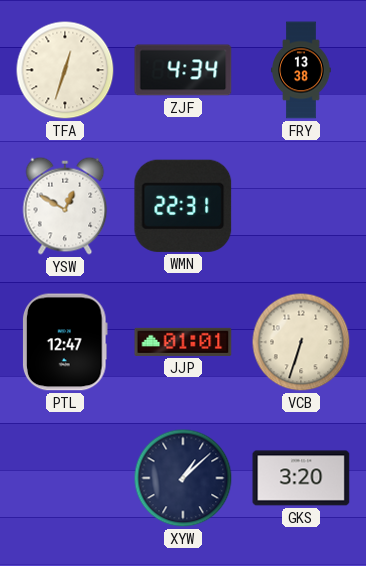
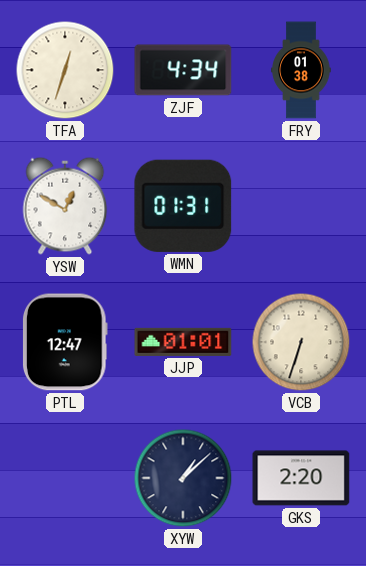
FRY: 13:38 -> 01:38 (301, 70)
WMN: 22:31 -> 01:31 (183, 206)
GKS: 3:20 -> 2:20 (301, 478)
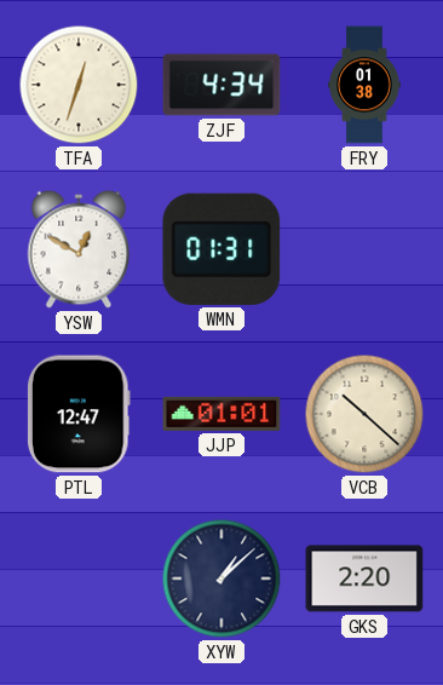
VCB: 6:33 -> 10:22 (364, 414)
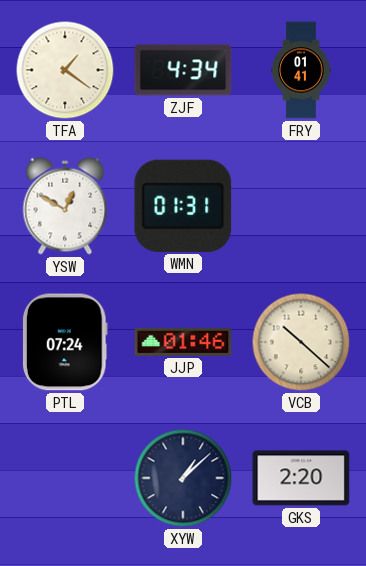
TFA: 12:33 -> 1:21 (65, 70)
FRY: 01:38 -> 01:41 (301, 70)
PTL: 12:47 -> 07:24 (65, 342)
JJP: 01:01 -> 01:46 (183, 342)
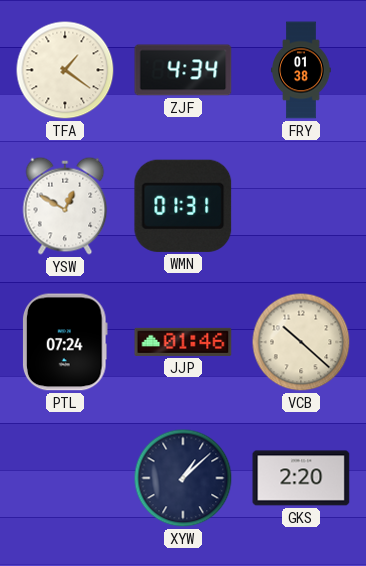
FRY: 01:41 -> 01:38 (301, 70)
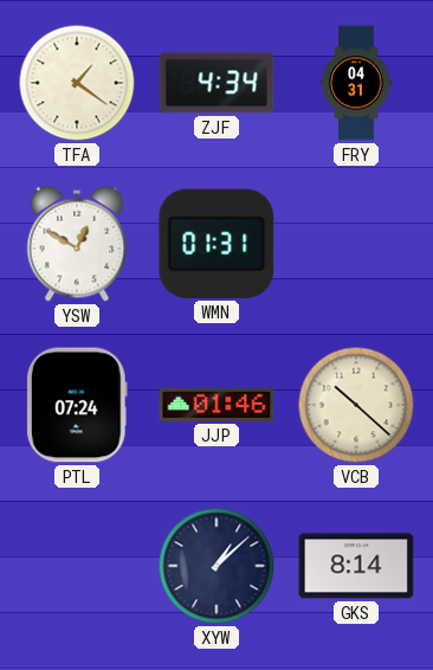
FRY: 01:38 -> 04:31 (356, 83)
GKS: 2:20 -> 8:14 (356, 566)
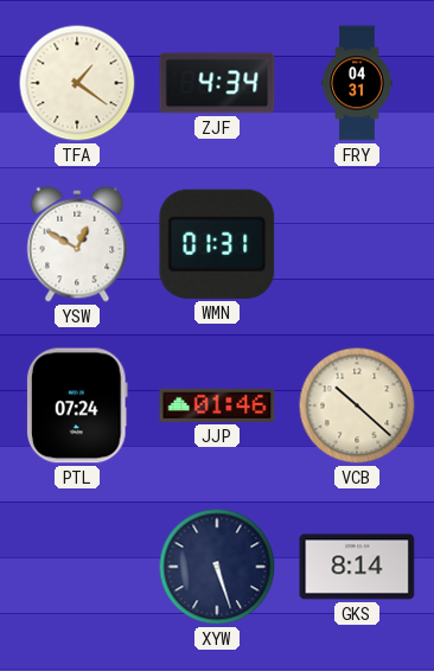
XYW: 1:08 -> 5:27 (217, 567)
